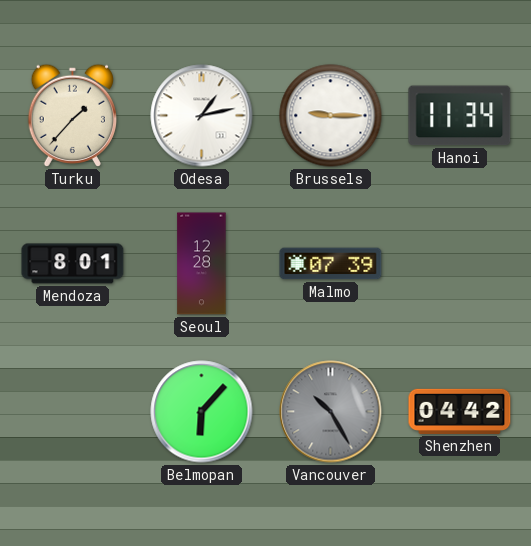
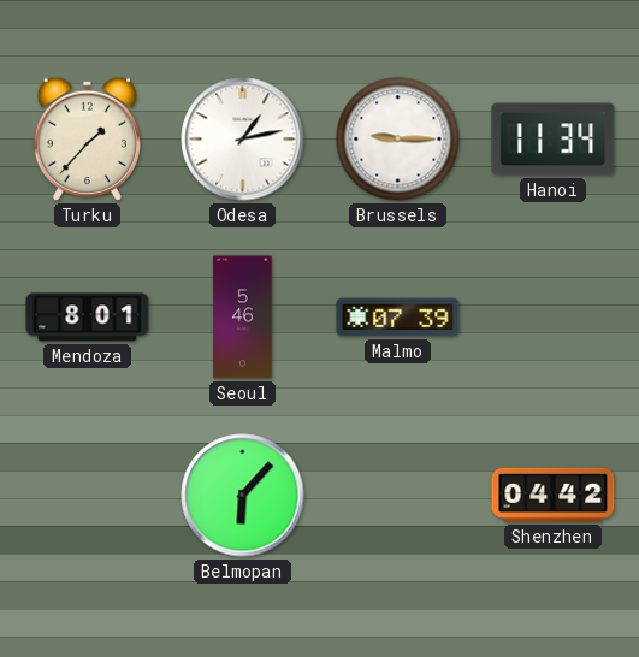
Seoul: 12:28 -> 5:46 (243, 318)
Vancouver: 10:25 -> none (331, 412)
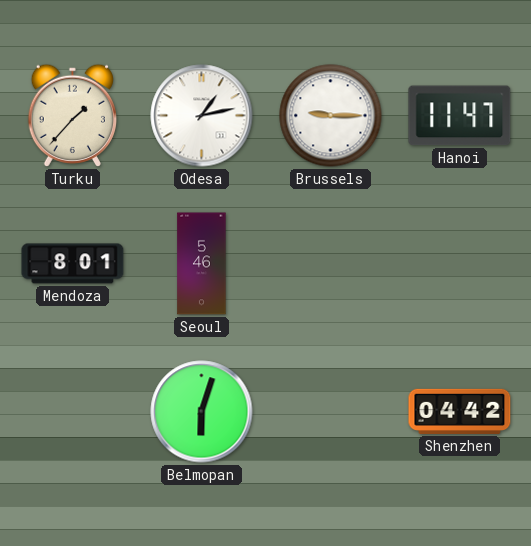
Hanoi: 11:34 -> 11:47 (460, 116)
Malmo: 07:39 -> none (398, 318)
Belmopan: 6:07 -> 6:03 (202, 412)
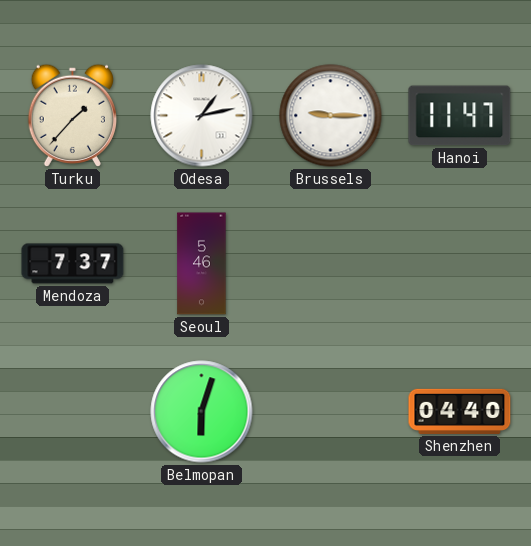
Mendoza: 8:01 -> 7:37 (73, 264)
Shenzhen: 04:42 -> 04:40 (460, 411)
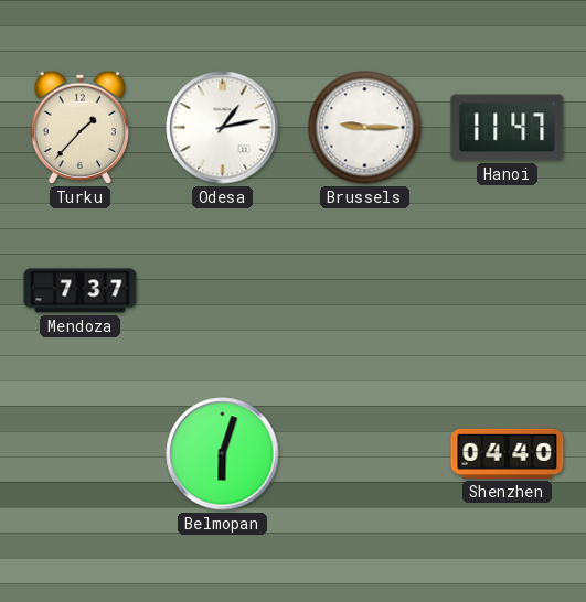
Seoul: 5:46 -> none (202, 264)
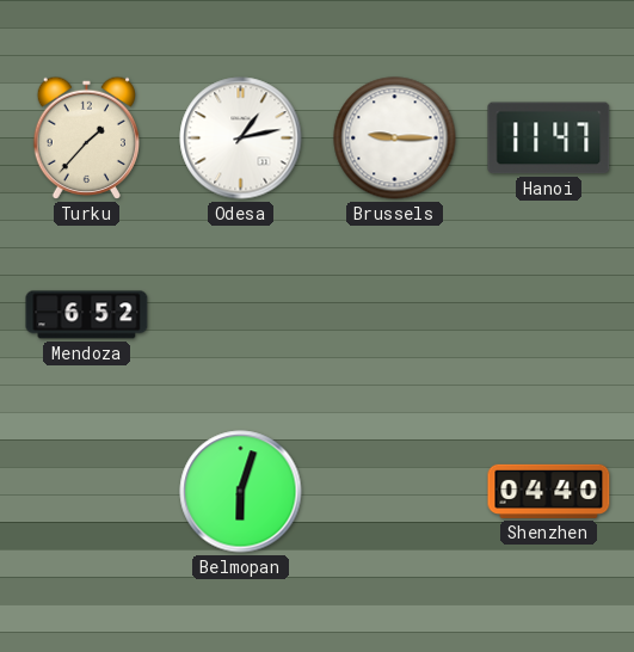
Mendoza: 7:37 -> 6:52 (87, 315)
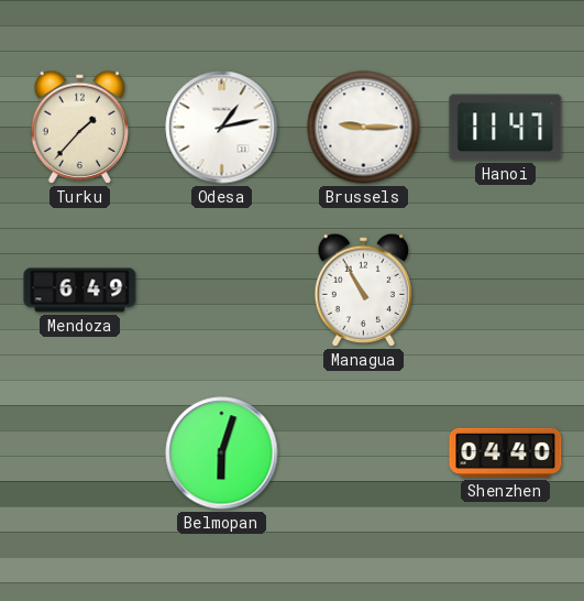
Mendoza: 6:52 -> 6:49 (80, 291)
Managua: none -> 10:55 (363, 289)
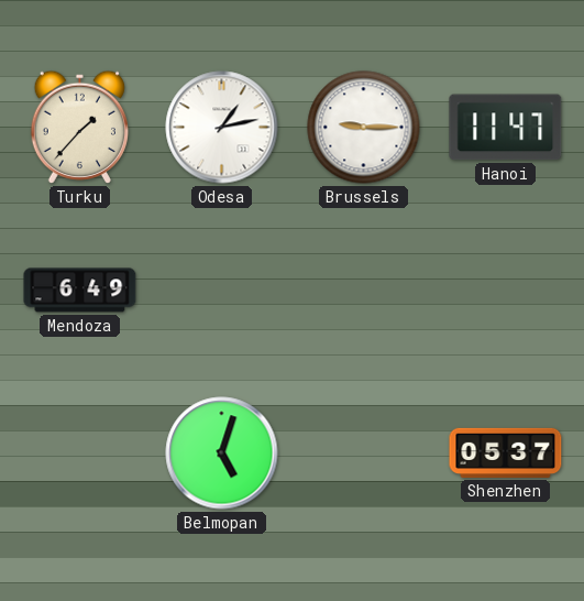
Managua: 10:55 -> none (363, 289)
Belmopan: 6:03 -> 5:03 (222, 454)
Shenzhen: 04:40 -> 05:37 (506, 452)
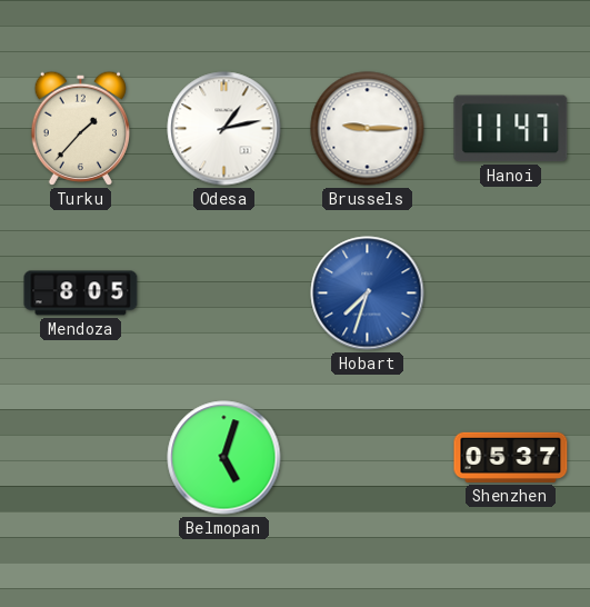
Mendoza: 6:49 -> 8:05 (81, 293)
Hobart: none -> 7:33 (368, 293)
